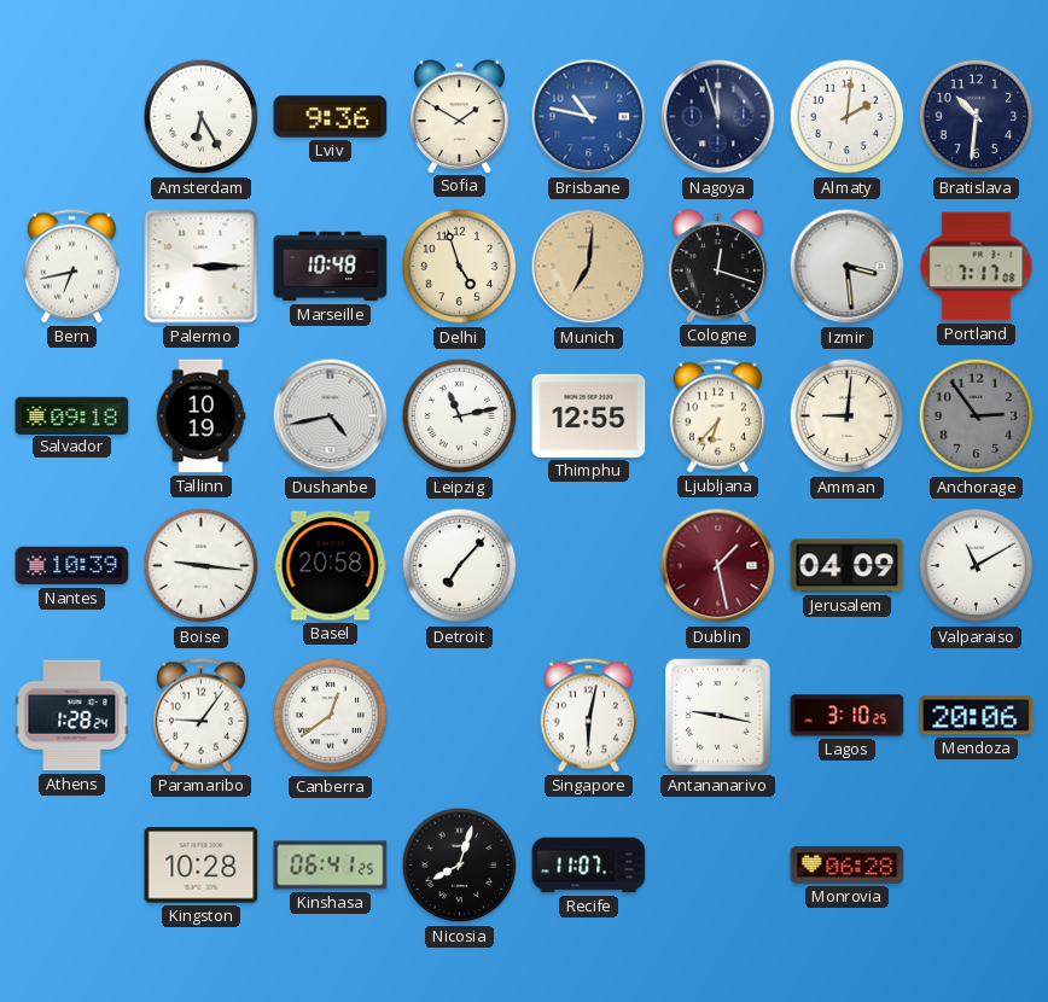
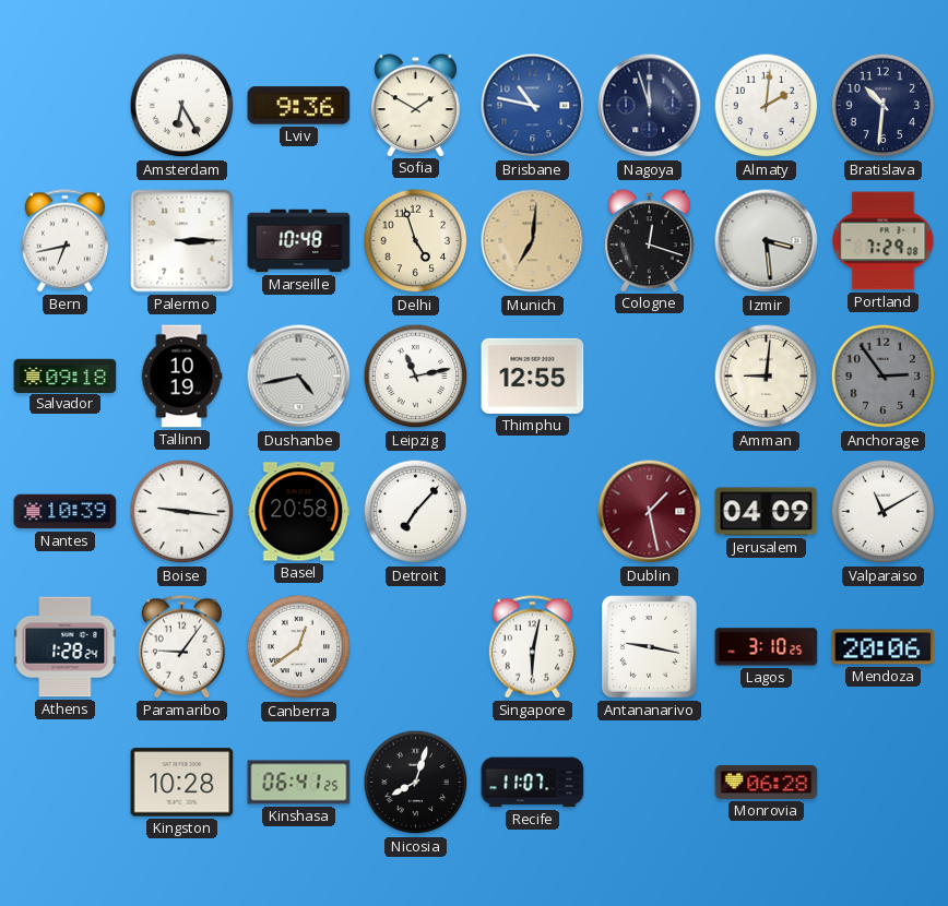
Portland: 7:17 -> 7:29 (884, 241)
Ljubljana: 6:37 -> none (717, 416)
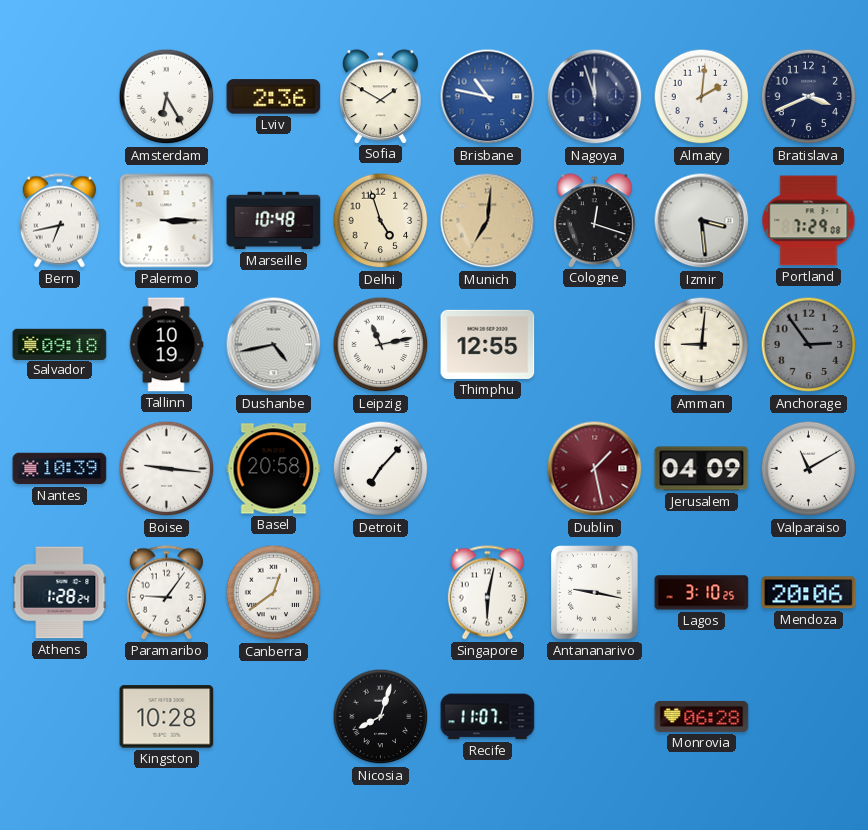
Lviv: 9:36 -> 2:36 (274, 97)
Bratislava: 10:31 -> 3:41 (809, 97)
Kinshasa: 06:41 -> none (299, 783)
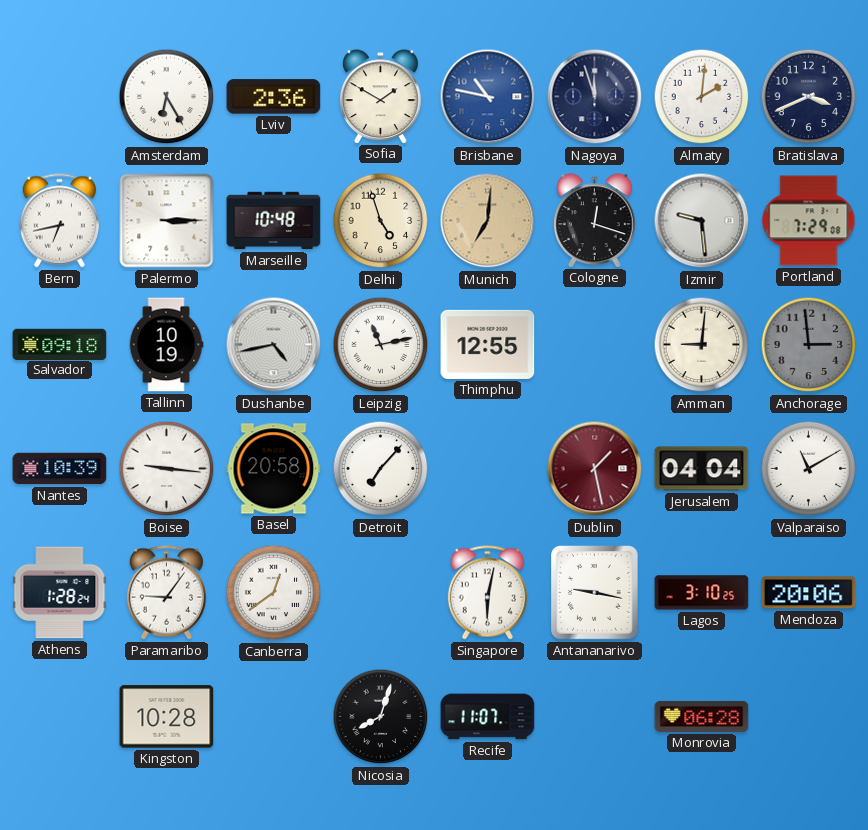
Izmir: 3:29 -> 9:29 (702, 221)
Anchorage: 2:54 -> 2:59 (809, 345)
Jerusalem: 04:09 -> 04:04 (702, 469)
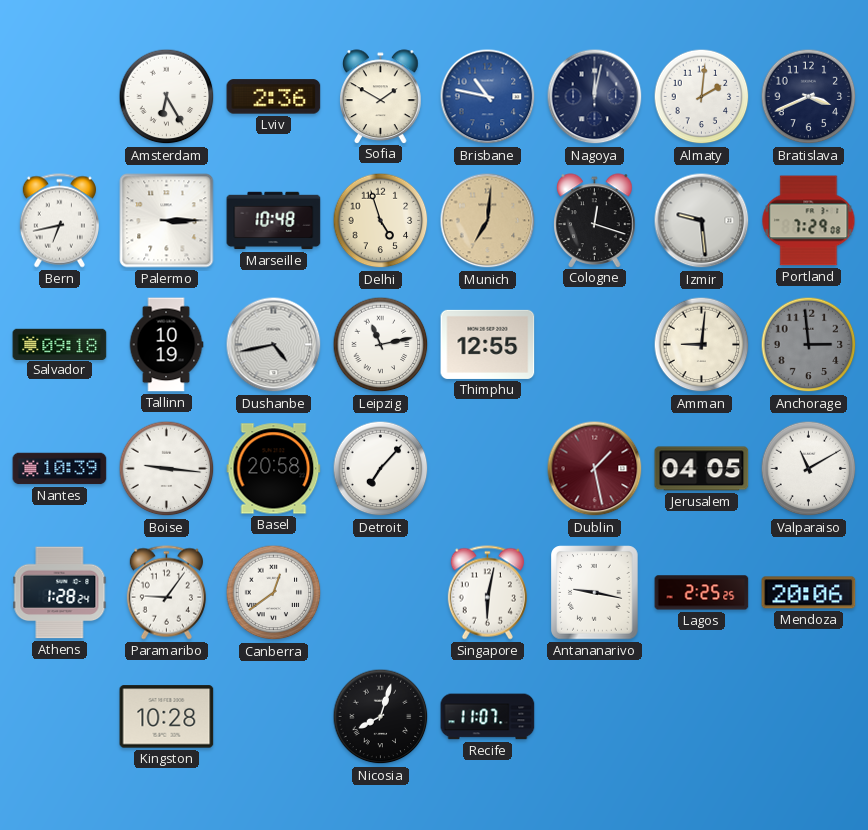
Nagoya: 11:57 -> 12:02 (595, 97)
Jerusalem: 04:04 -> 04:05 (702, 469)
Lagos: 3:10 -> 2:25 (702, 593)
Monrovia: 06:28 -> none (702, 716)
